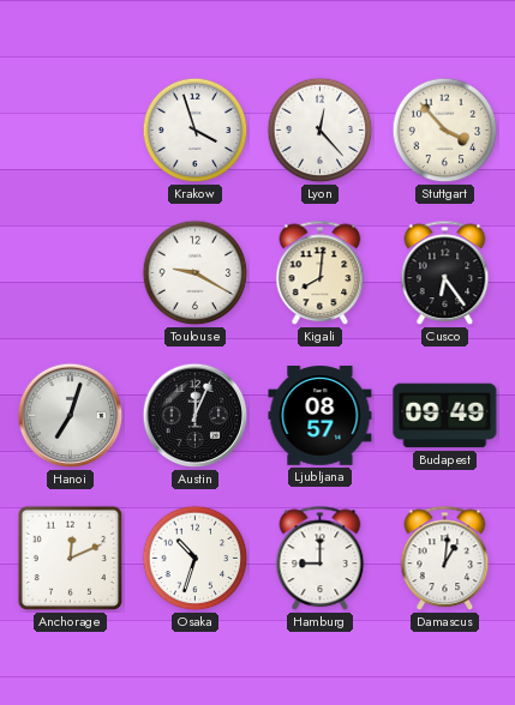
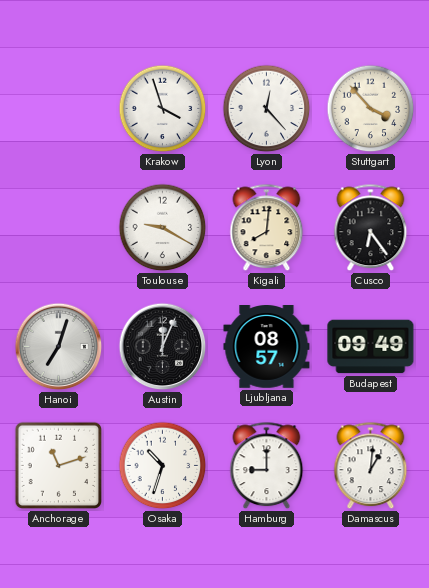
Anchorage: 12:11 -> 11:12 (59, 466)
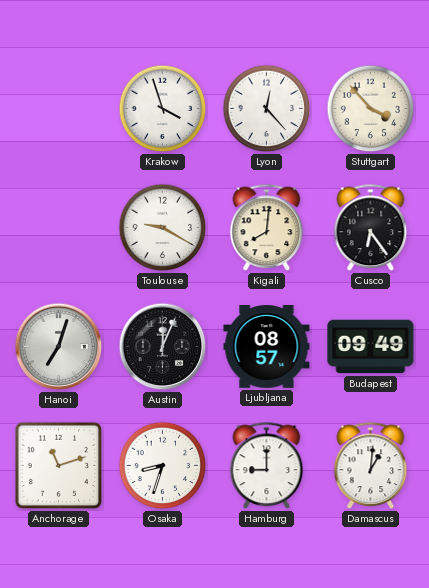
Osaka: 10:33 -> 8:33 (163, 466)
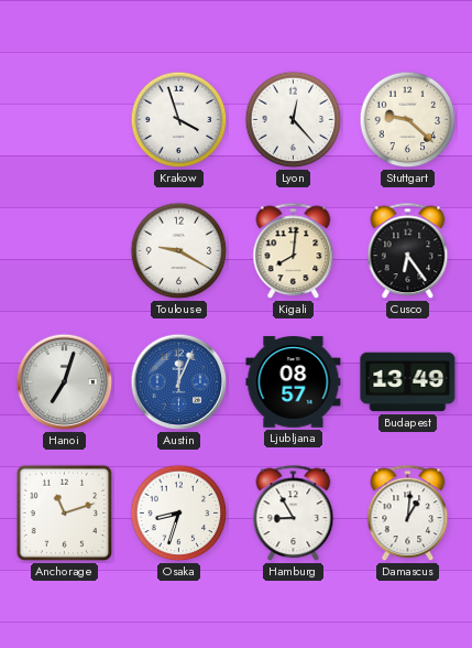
Stuttgart: 3:53 -> 9:22 (408, 120)
Austin dial: black -> blue (179, 382)
Budapest: 09:49 -> 13:49 (408, 382)
Hamburg: 9:00 -> 8:55 (294, 514)
